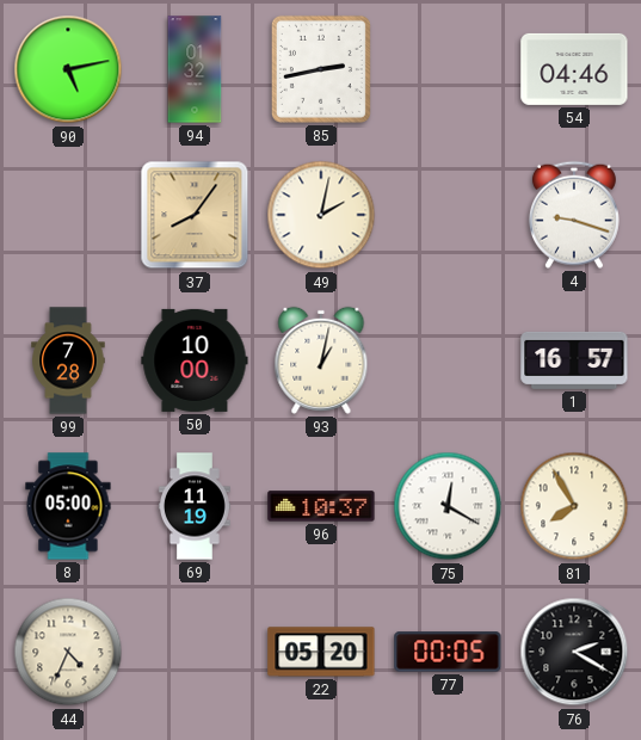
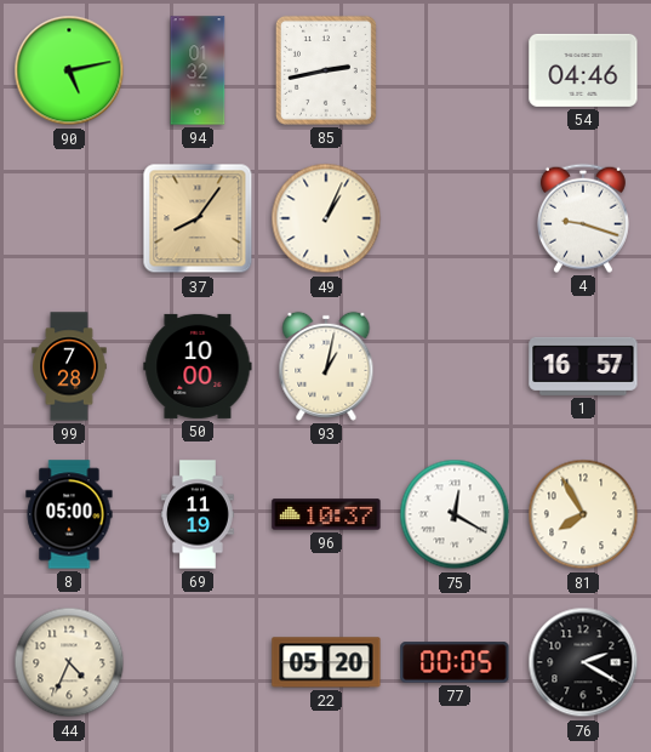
49: 2:02 -> 1:04 (326, 218)
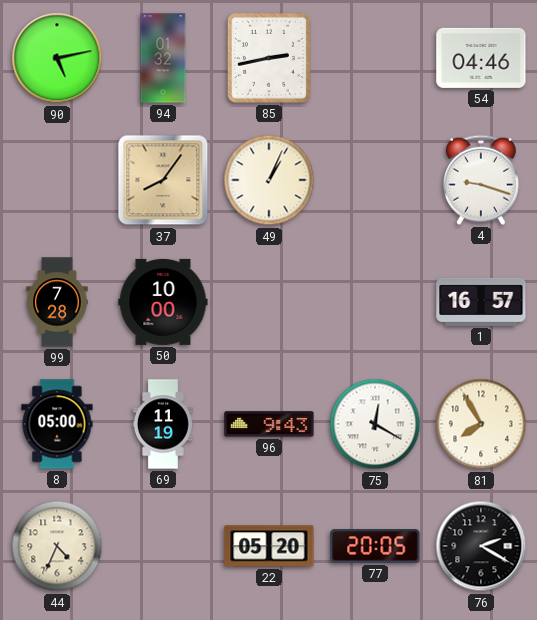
93: 1:02 -> none (326, 366)
96: 10:37 -> 9:43 (269, 424)
77: 00:05 -> 20:05 (375, 546)
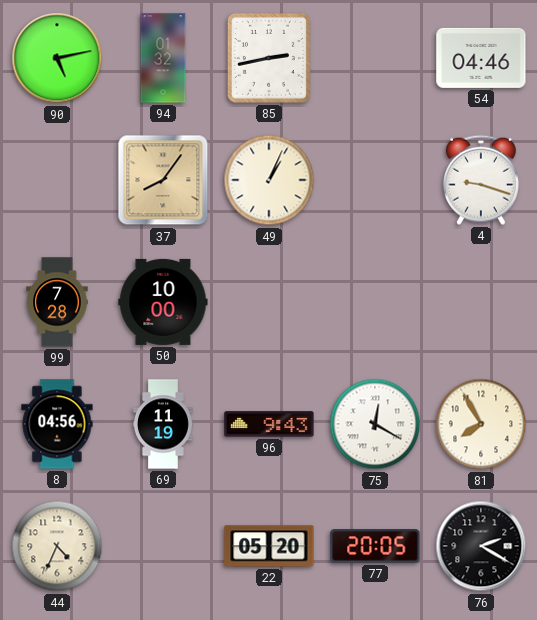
1: 16:57 -> none (481, 302)
8: 05:00 -> 04:56 (57, 424)
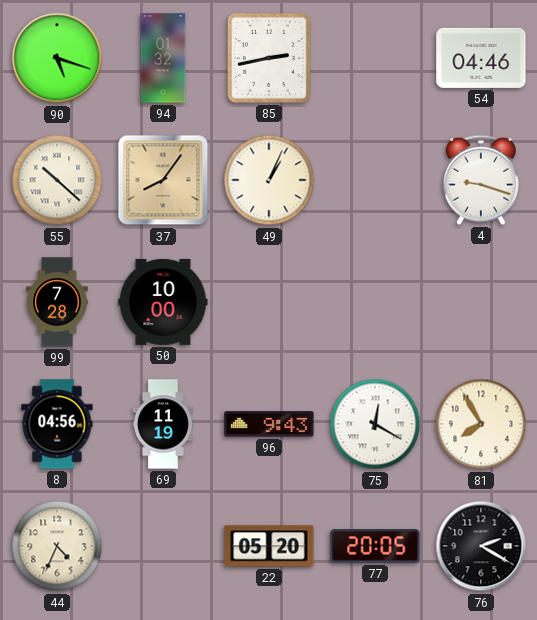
90: 5:13 -> 5:18 (57, 58)
55: none -> 10:22 (57, 180)
